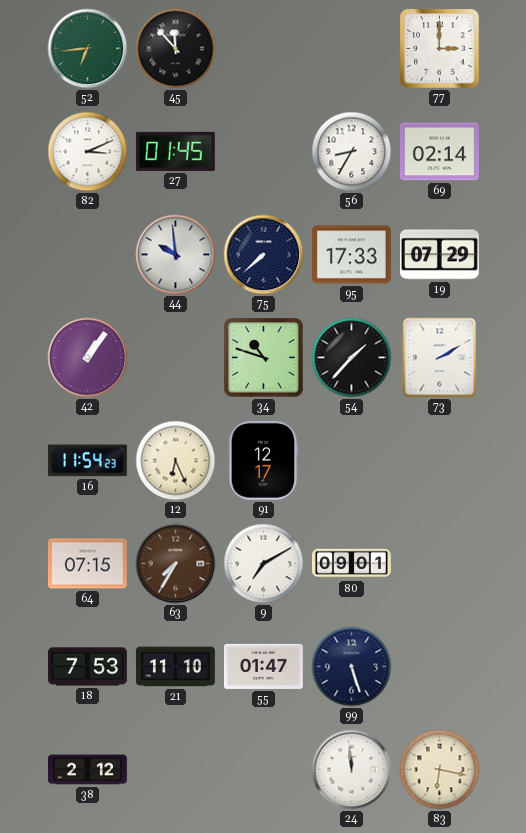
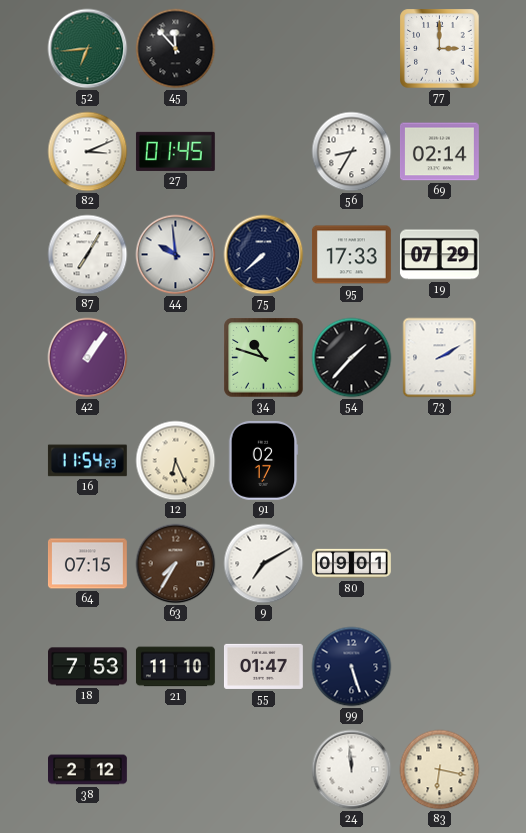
87: none -> 7:05 (88, 255)
91: 12:17 -> 02:17 (263, 460)
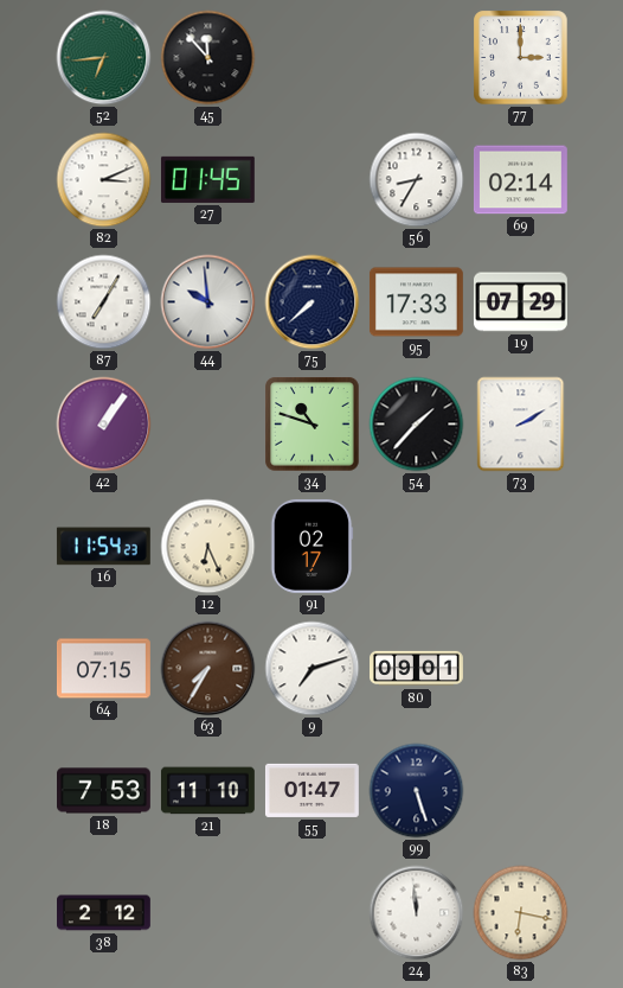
9: 7:10 -> 7:12 (313, 669)
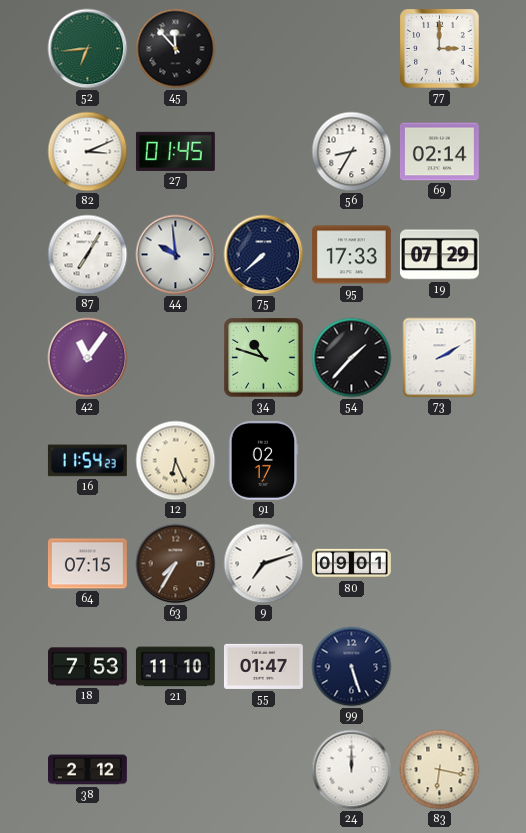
42: 1:06 -> 11:06 (88, 358)
24: 11:59 -> 12:00 (352, 770)
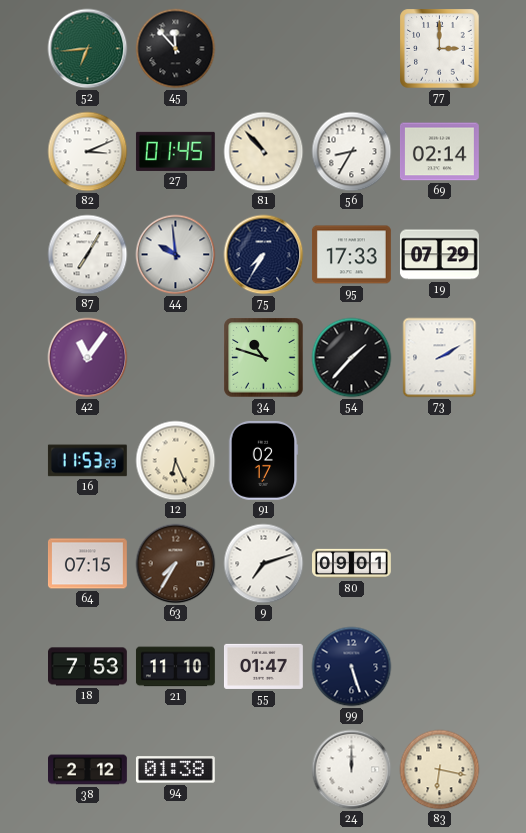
81: none -> 10:53 (264, 152)
75: 7:38 -> 7:35 (264, 255)
16: 11:54 -> 11:53 (87, 461)
94: none -> 01:38 (175, 770)
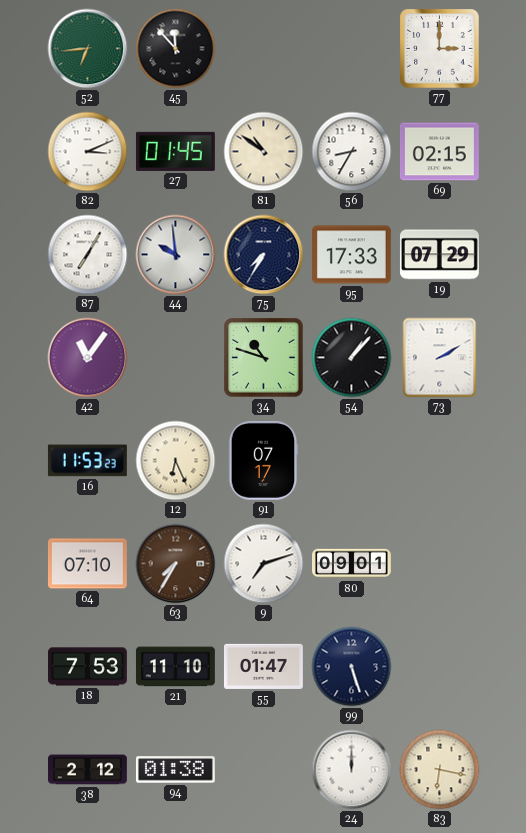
81: 10:53 -> 10:51 (264, 152)
69: 02:14 -> 02:15 (439, 152)
54: 1:37 -> 1:07 (352, 358)
91: 02:17 -> 07:17 (263, 460)
64: 07:15 -> 07:10 (87, 564)
